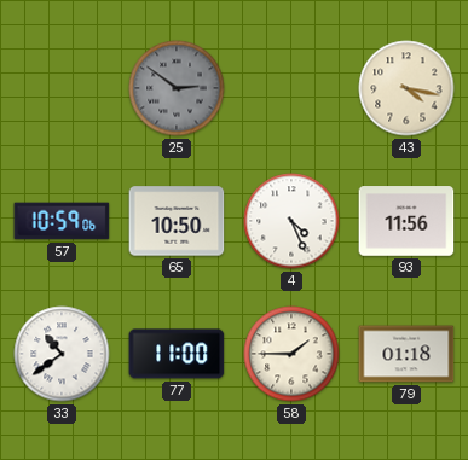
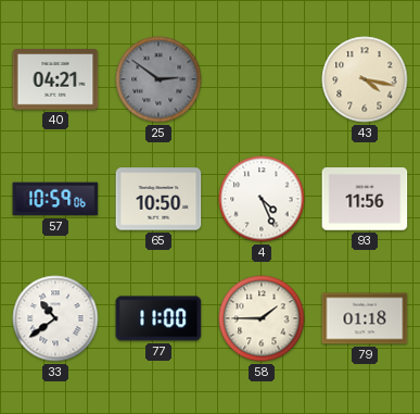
40: none -> 04:21 (55, 79)
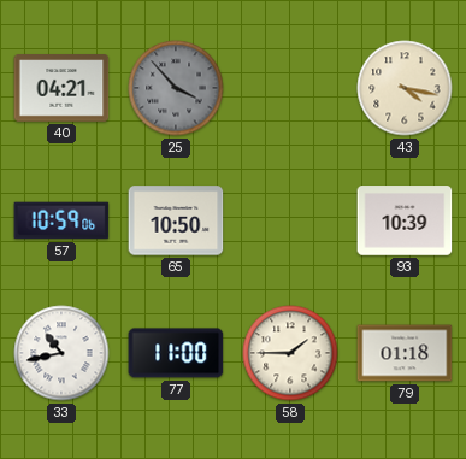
25: 2:51 -> 3:53 (176, 88)
4: 4:26 -> none (262, 199)
93: 11:56 -> 10:39 (405, 220)
33: 10:39 -> 10:43 (61, 353)
